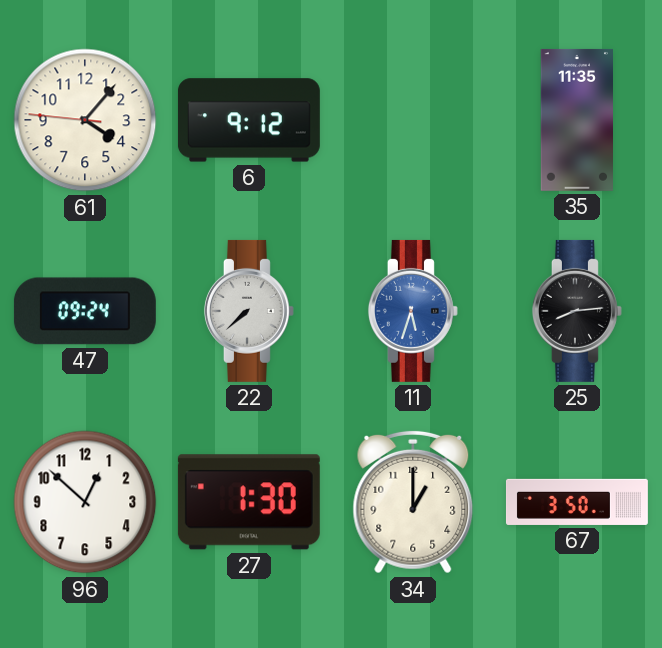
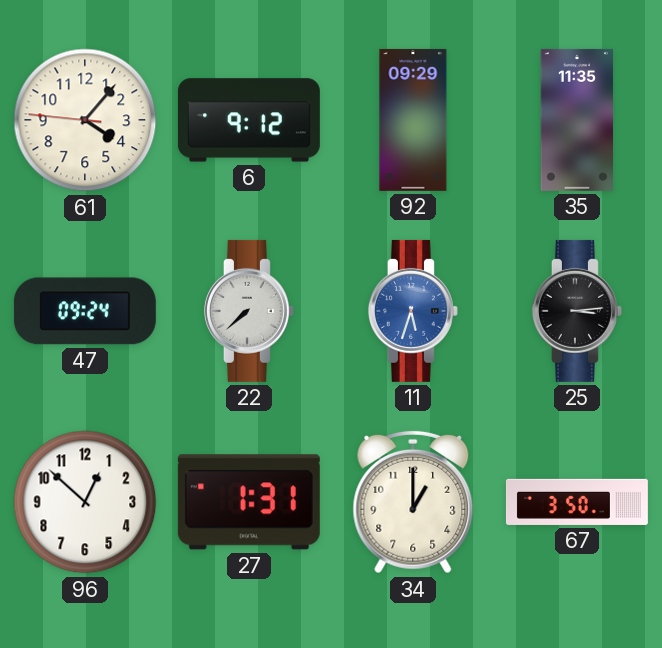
92: none -> 09:29 (413, 120)
25: 8:14 -> 3:14 (577, 311)
27: 1:30 -> 1:31 (249, 502)
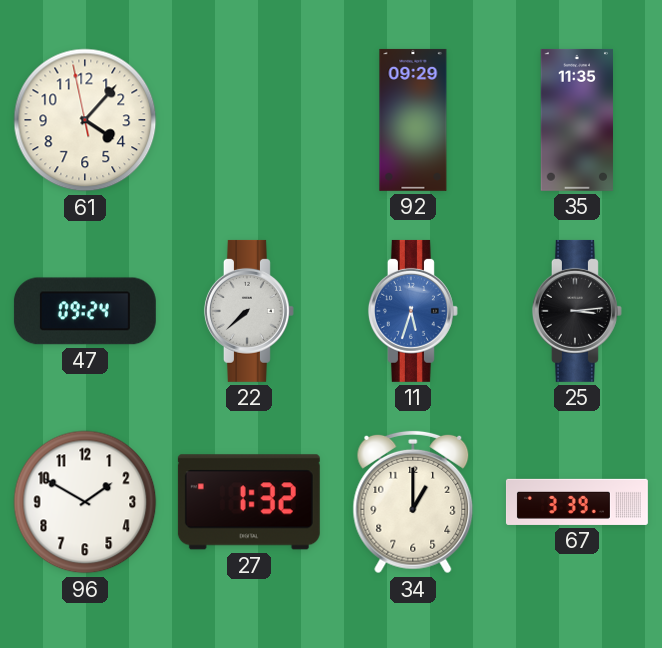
61: 4:06:46 -> 4:06:58 (85, 120)
6: 9:12 -> none (249, 120)
96: 12:52 -> 1:50 (85, 502)
27: 1:31 -> 1:32 (249, 502)
67: 3:50 -> 3:39 (577, 502)
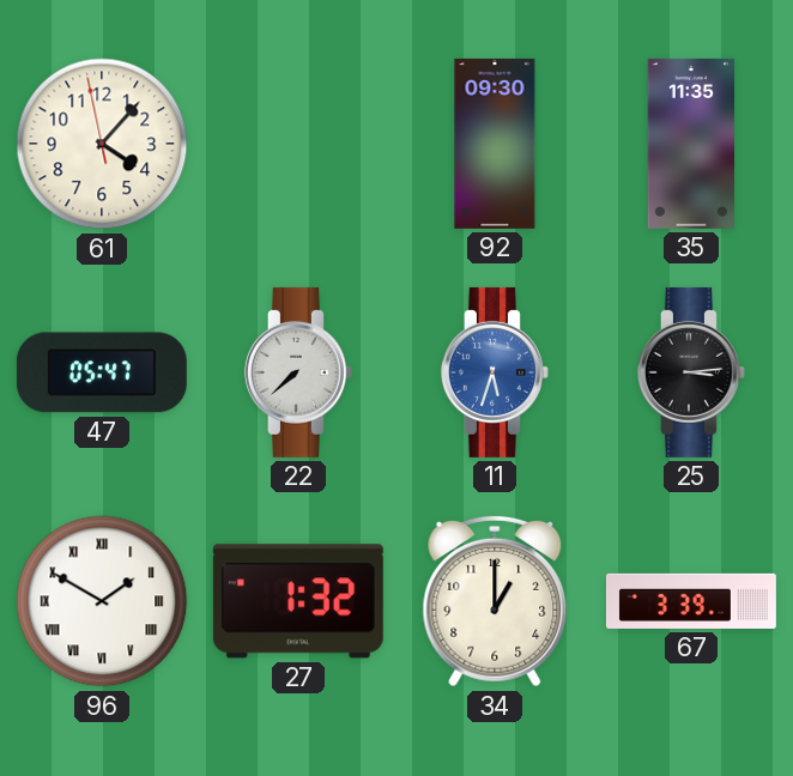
92: 09:29 -> 09:30 (495, 144)
47: 09:24 -> 05:47 (102, 372)
96 numerals: Arabic -> Roman (102, 601)
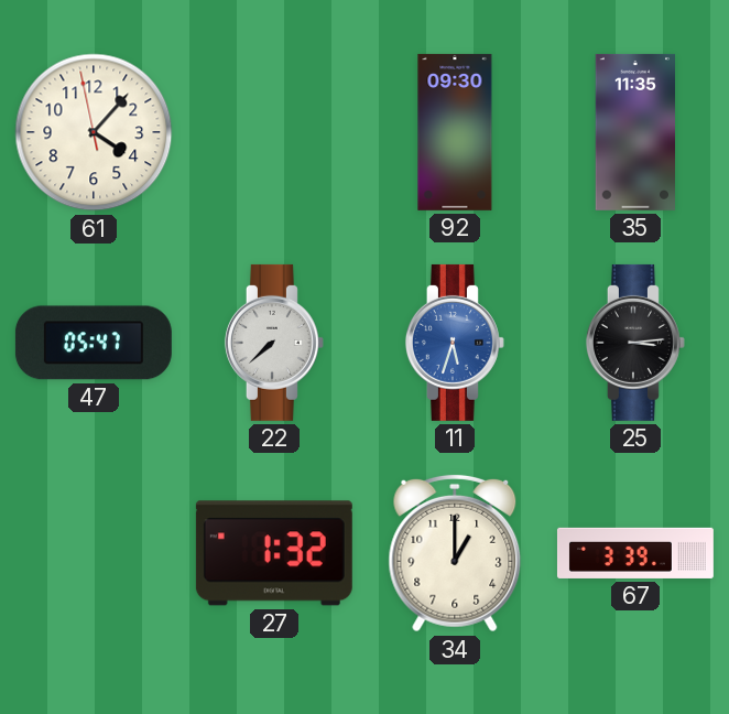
96: 1:50 -> none (102, 601)
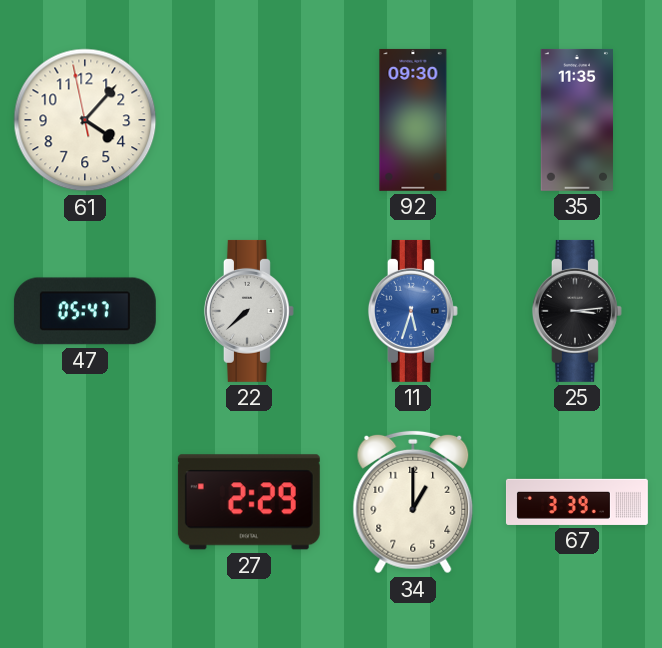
27: 1:32 -> 2:29 (249, 502)
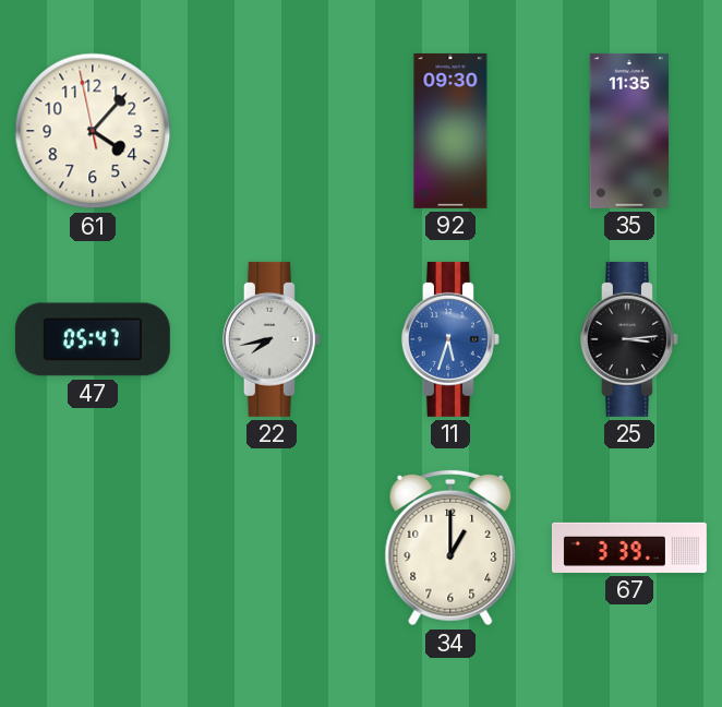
22: 7:38 -> 7:43 (272, 339)
27: 2:29 -> none (249, 502)
